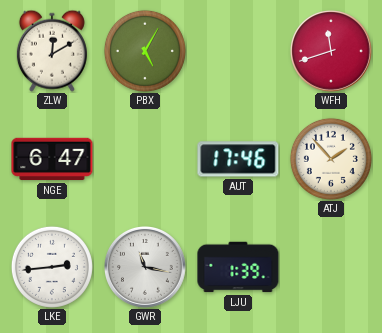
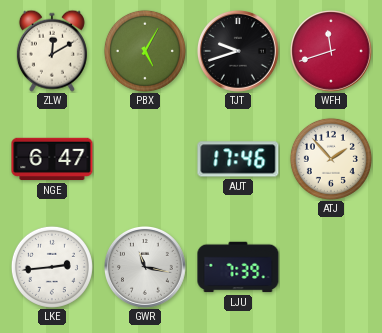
TJT: none -> 9:42 (239, 52)
LJU: 1:39 -> 7:39 (238, 267)
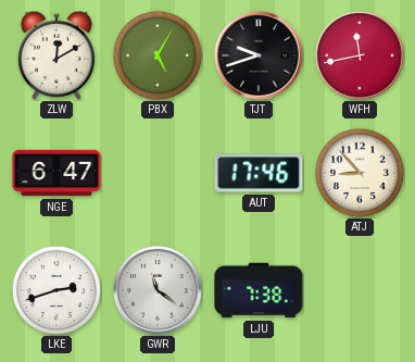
WFH: 11:42 -> 11:43 (361, 57)
ATJ: 1:53 -> 8:53 (360, 173)
LKE: 2:44 -> 2:42 (56, 290)
GWR: 11:17 -> 11:21 (159, 291)
LJU: 7:39 -> 7:38 (259, 290)
